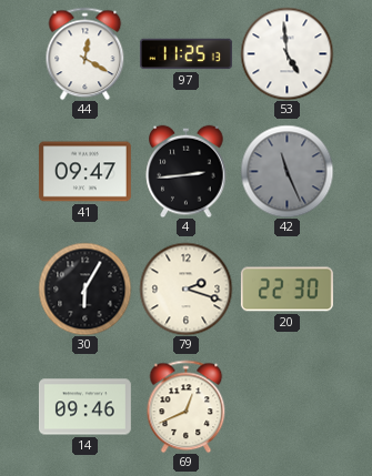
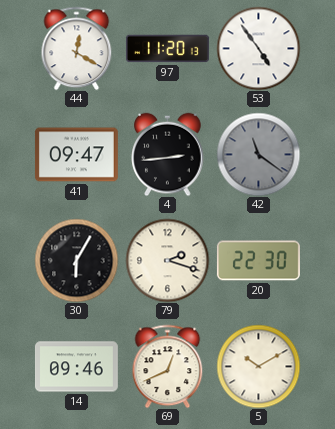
97: 11:25 -> 11:20 (167, 49)
53: 4:59 -> 4:54 (258, 48)
42: 11:26 -> 11:21 (258, 154)
5: none -> 10:10 (258, 366)
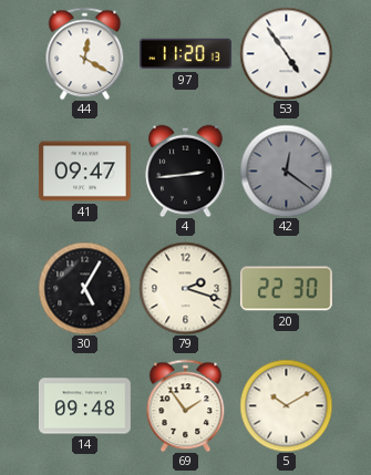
42: 11:21 -> 12:21 (286, 171)
30: 6:05 -> 5:05 (84, 288)
14: 09:46 -> 09:48 (84, 406)
69: 12:41 -> 1:54 (186, 405)
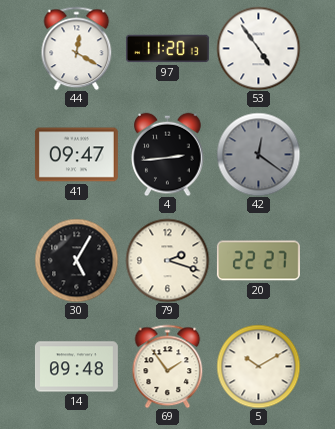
20: 22:30 -> 22:27 (258, 261)
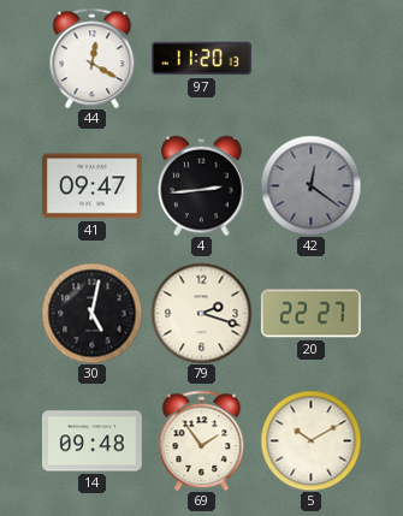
53: 4:54 -> none (258, 48)
30: 5:05 -> 5:02 (91, 313)
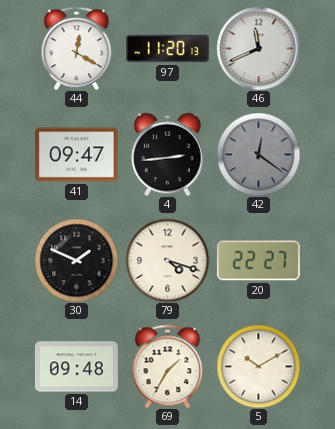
46: none -> 11:41 (258, 48)
30: 5:02 -> 1:49 (76, 260)
79: 2:18 -> 4:18 (167, 260)
69: 1:54 -> 1:35 (168, 366)
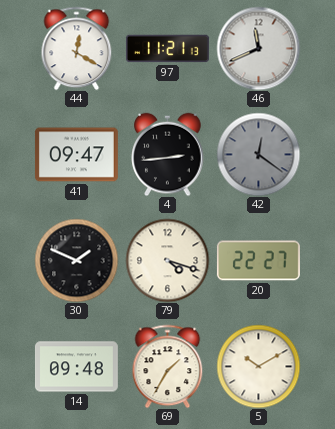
97: 11:20 -> 11:21 (167, 49)
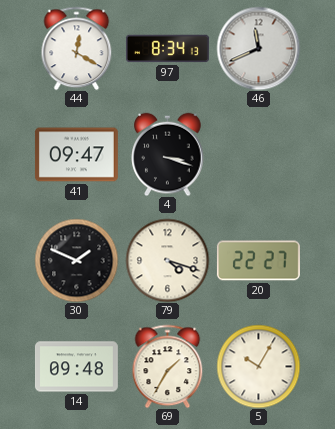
97: 11:21 -> 8:34 (167, 49)
4: 2:44 -> 3:18 (168, 154)
42: 12:21 -> none (258, 154)
5: 10:10 -> 10:05 (258, 366)
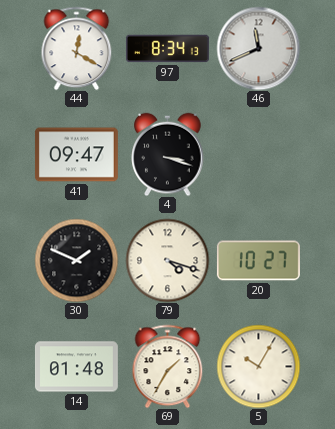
20: 22:27 -> 10:27 (258, 261)
14: 09:48 -> 01:48 (76, 367)
